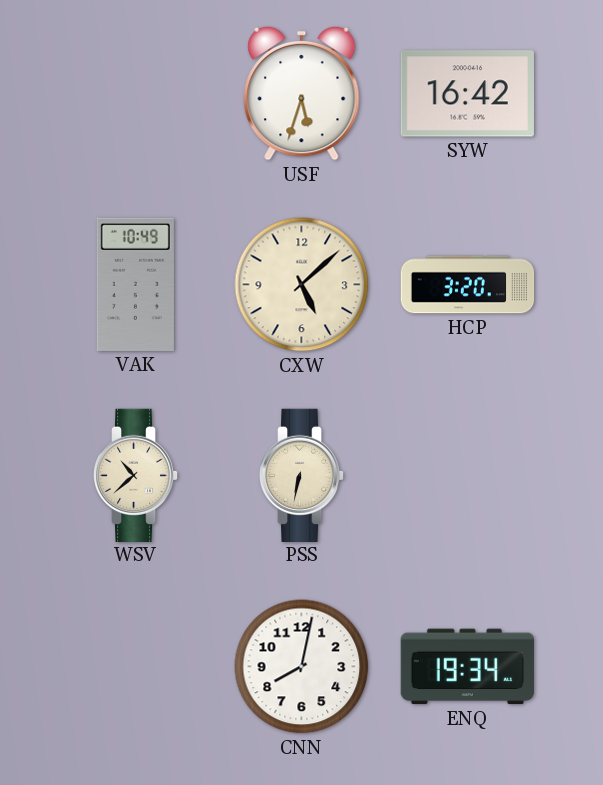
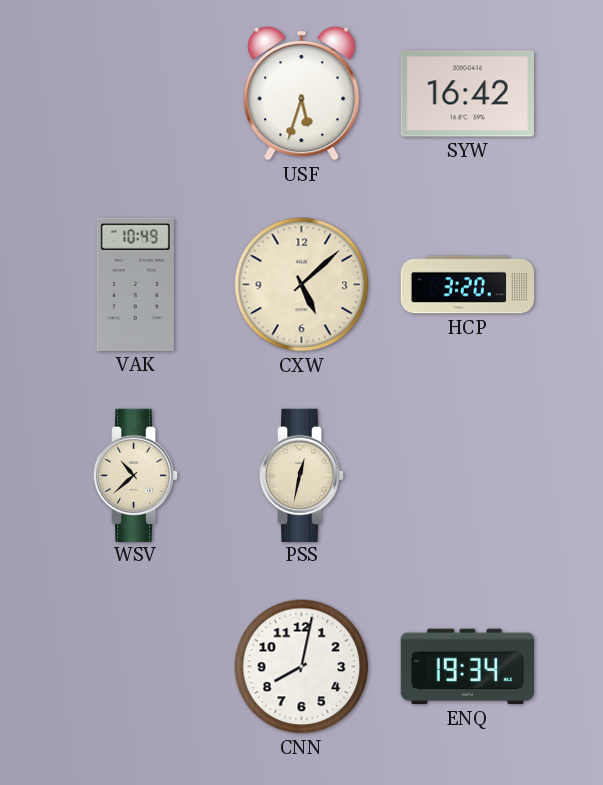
PSS: 6:32 -> 12:32 (302, 475)
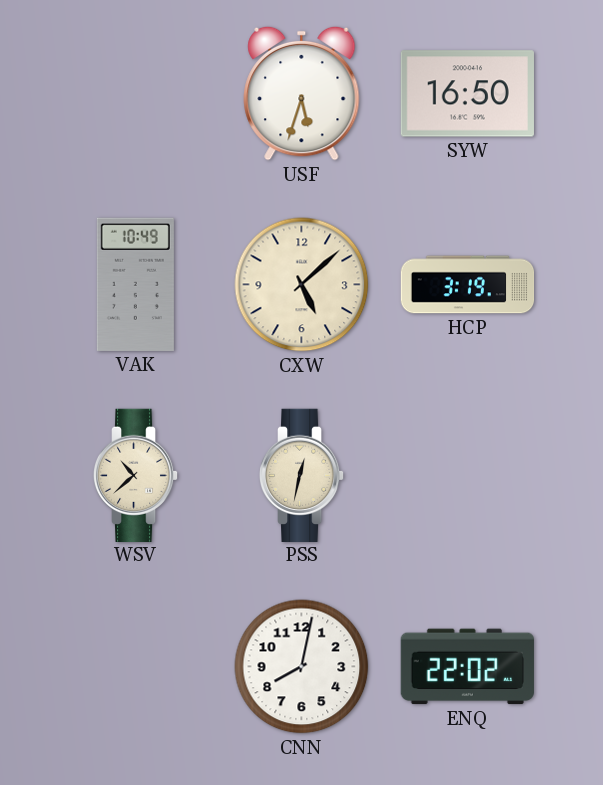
SYW: 16:42 -> 16:50 (467, 94)
HCP: 3:20 -> 3:19 (468, 285)
ENQ: 19:34 -> 22:02 (467, 667)
